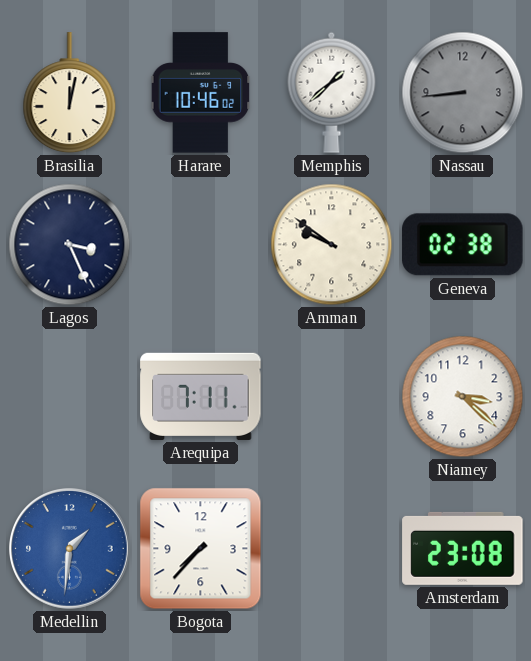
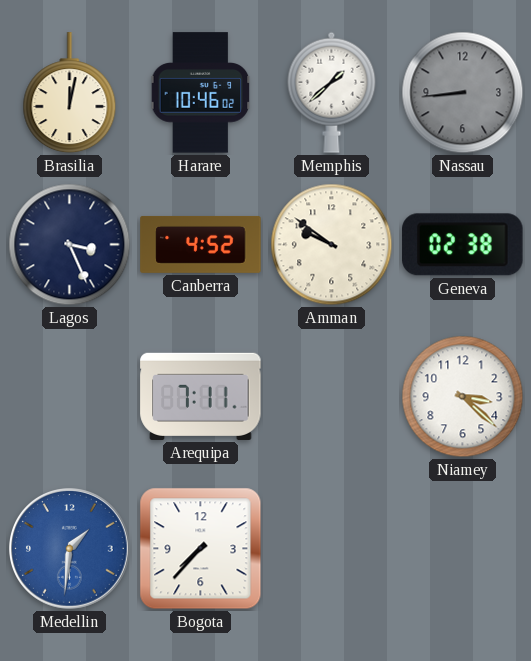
Canberra: none -> 4:52 (201, 244)
Amsterdam: 23:08 -> none (463, 548)
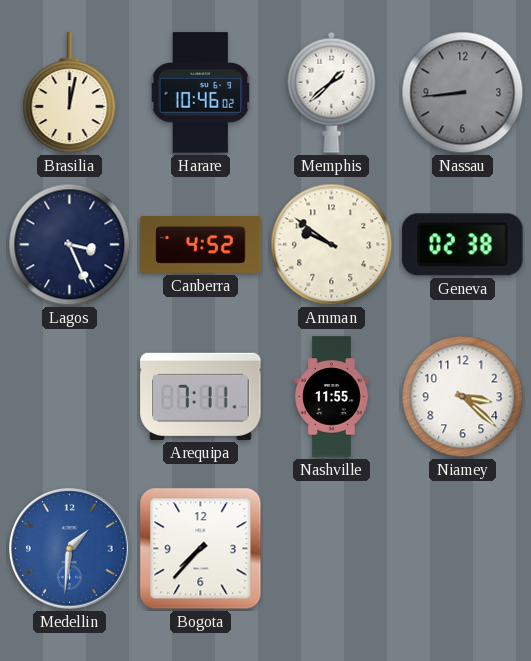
Nashville: none -> 11:55 (332, 397)
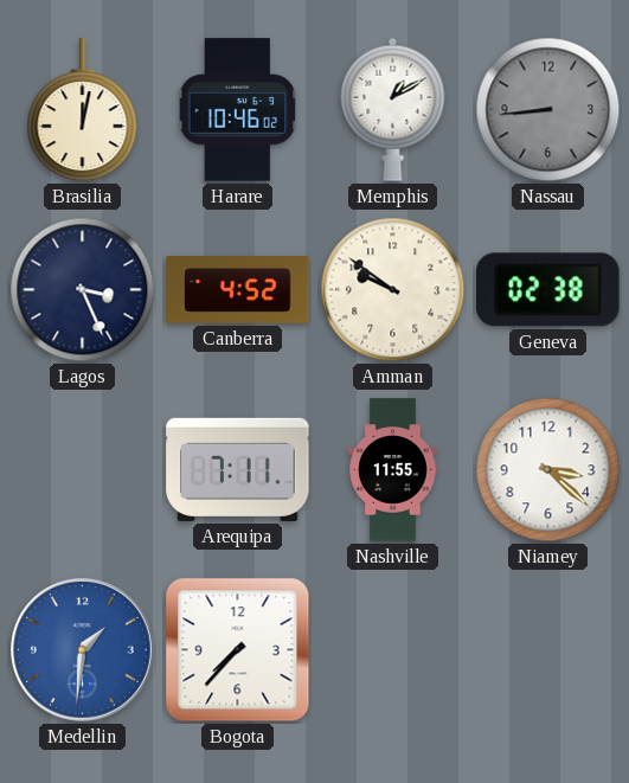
Memphis: 1:38 -> 1:10 (393, 109)
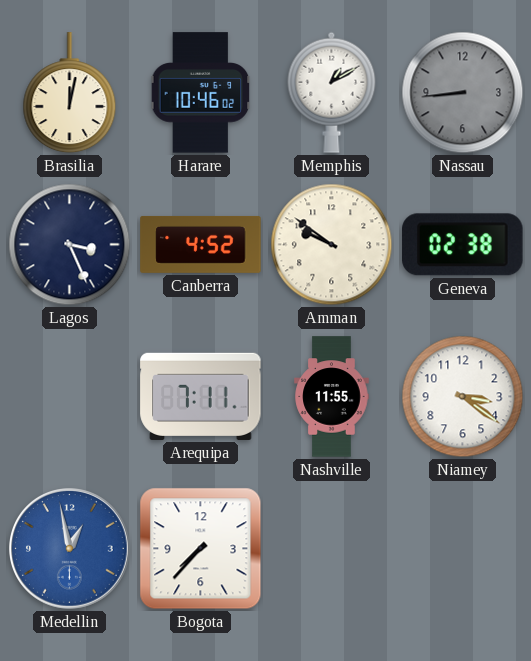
Niamey: 3:22 -> 3:21 (463, 397)
Medellin: 1:31 -> 12:58 (70, 549)
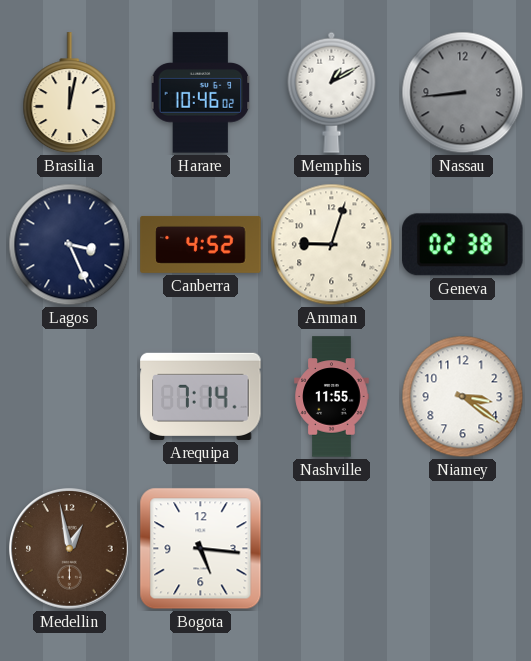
Amman: 9:51 -> 9:03 (332, 245)
Arequipa: 7:11 -> 7:14 (201, 396)
Medellin dial: blue -> brown (70, 549)
Bogota: 7:37 -> 5:16 (201, 549)
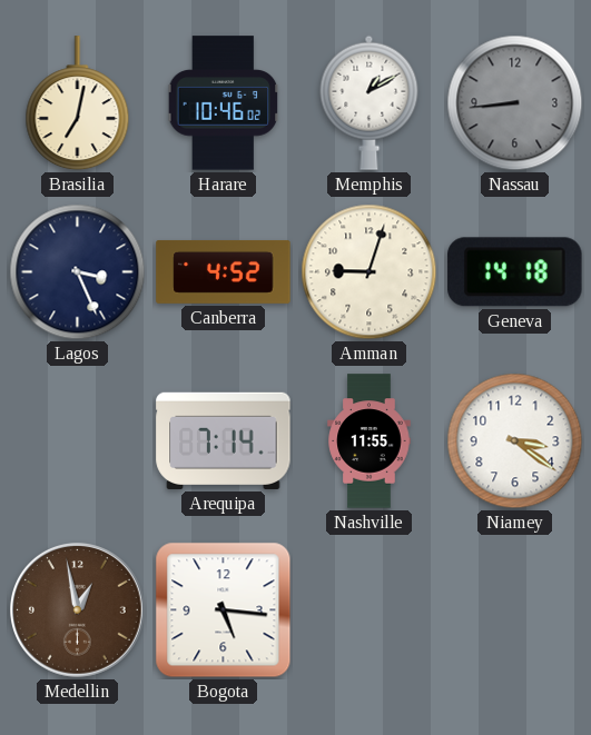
Brasilia: 12:02 -> 7:02 (78, 103)
Geneva: 02:38 -> 14:18 (515, 272)
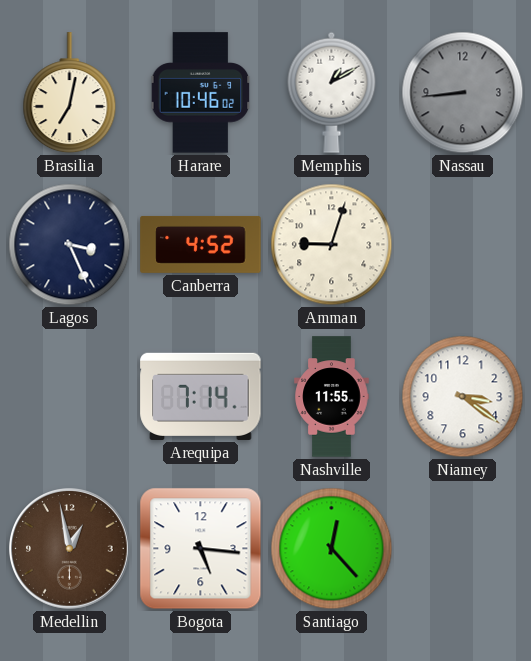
Geneva: 14:18 -> none (515, 272)
Santiago: none -> 12:23 (332, 549)
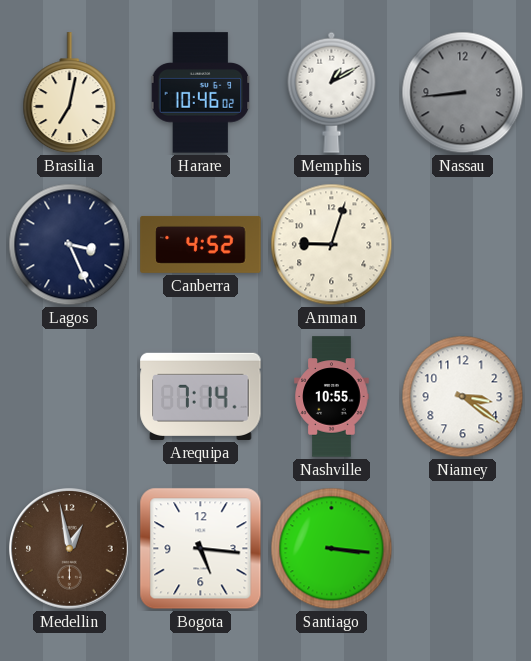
Nashville: 11:55 -> 10:55 (332, 397)
Santiago: 12:23 -> 3:16 (332, 549)
